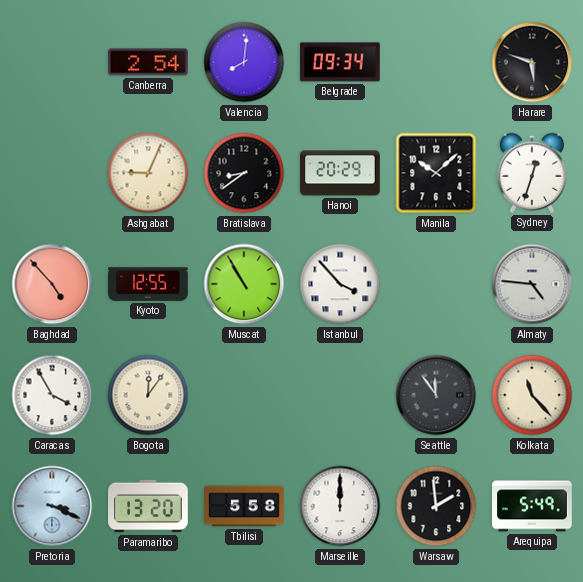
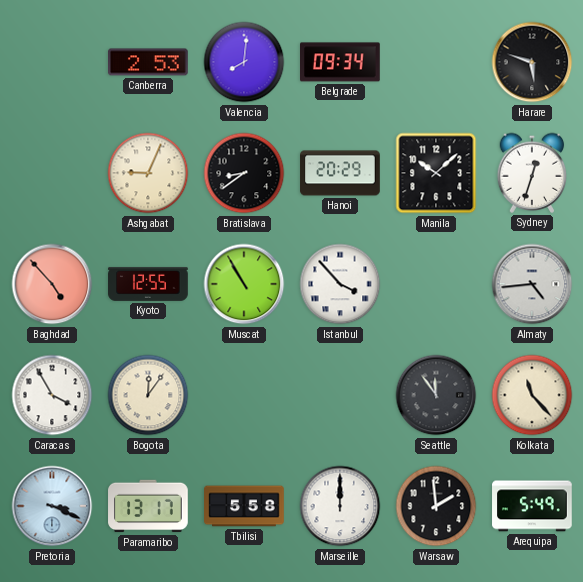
Canberra: 2:54 -> 2:53 (148, 62)
Almaty: 4:46 -> 4:44 (532, 284)
Paramaribo: 13:20 -> 13:17 (148, 506)
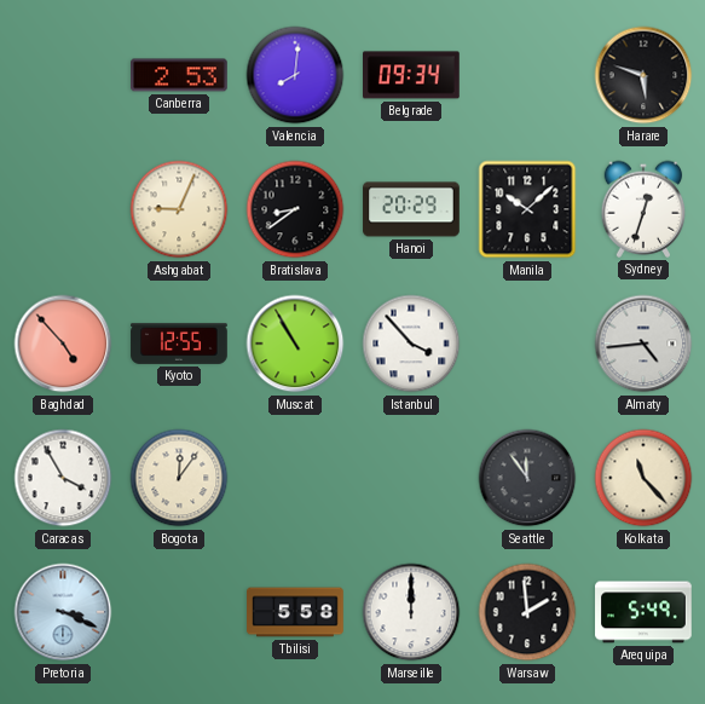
Paramaribo: 13:17 -> none (148, 506)
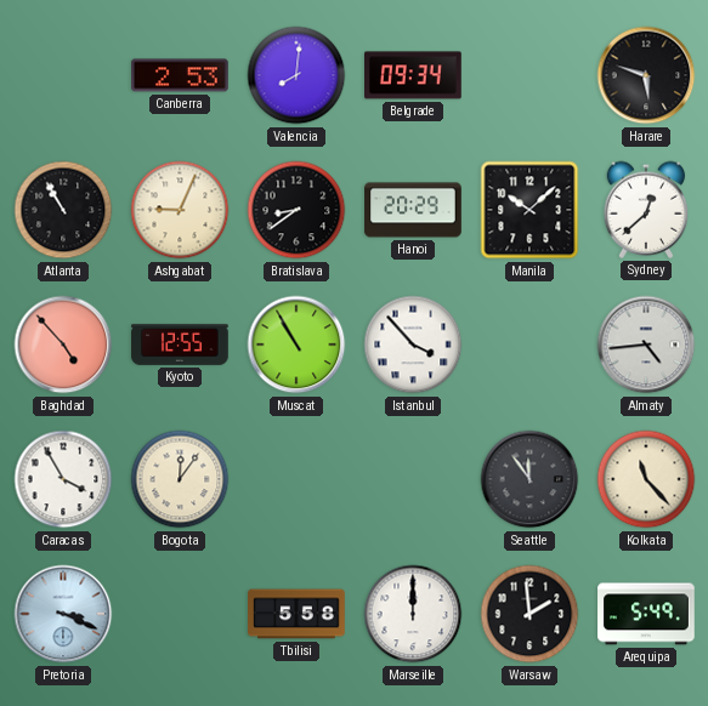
Atlanta: none -> 10:55 (63, 210)
Sydney: 12:33 -> 12:38 (646, 210)
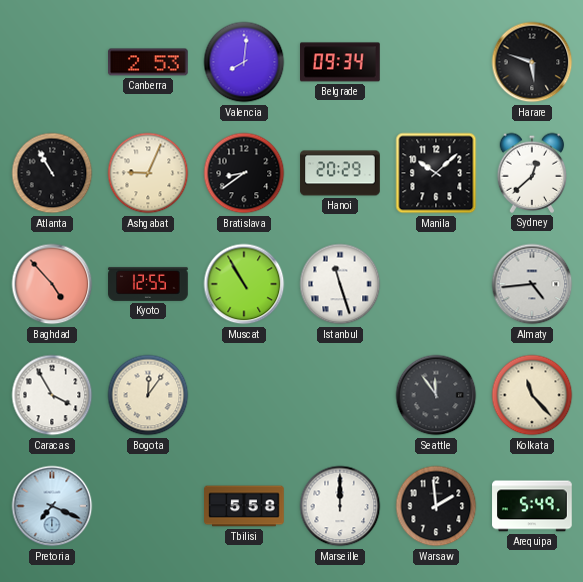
Istanbul: 3:53 -> 11:27 (340, 284)
Pretoria: 3:19 -> 7:19 (52, 506)
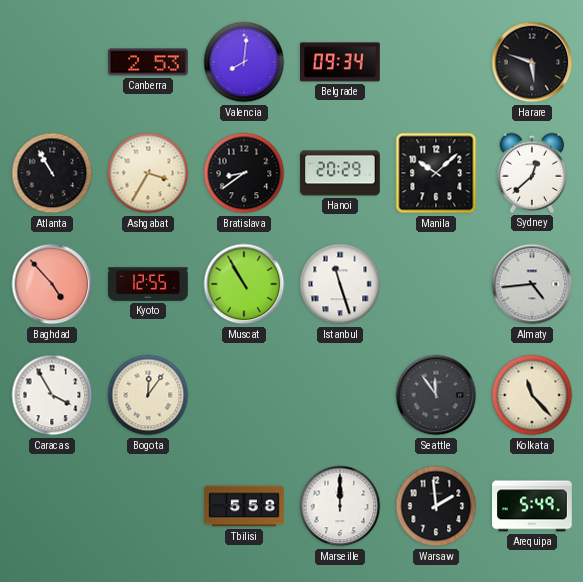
Ashgabat: 9:04 -> 3:35 (148, 173)
Pretoria: 7:19 -> none (52, 506)
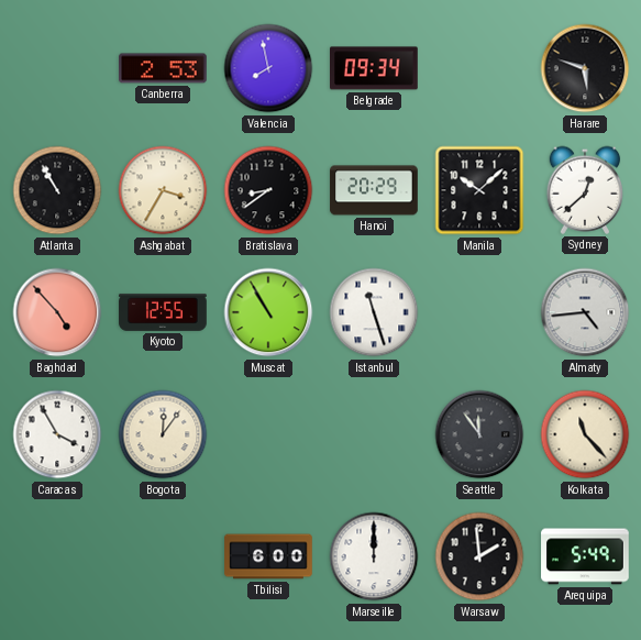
Valencia: 8:01 -> 7:58 (268, 68)
Tbilisi: 5:58 -> 6:00 (268, 556)
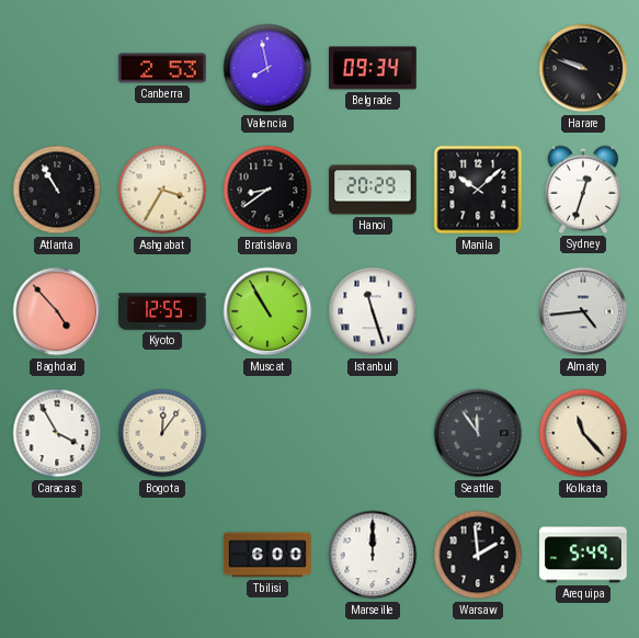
Harare: 5:48 -> 9:48 (583, 68)
Sydney: 12:38 -> 12:33 (583, 190)
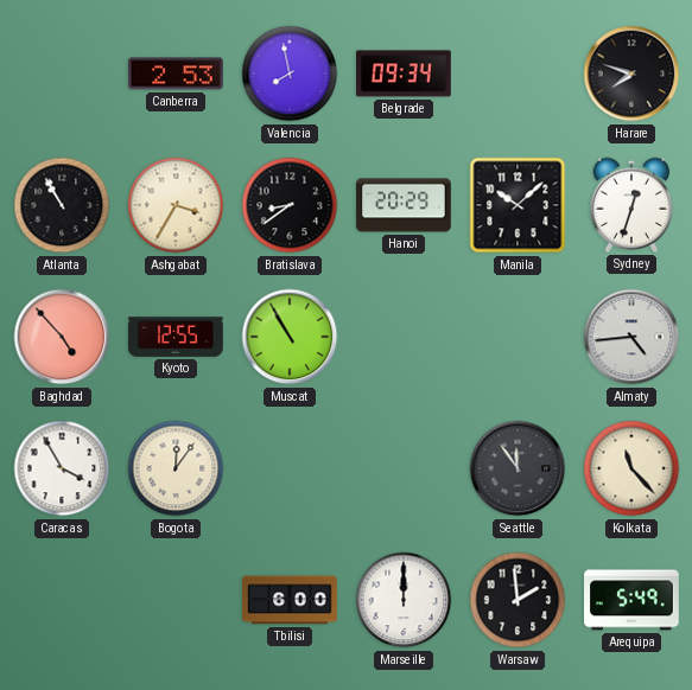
Harare: 9:48 -> 7:48 (631, 74)
Istanbul: 11:27 -> none (373, 311)
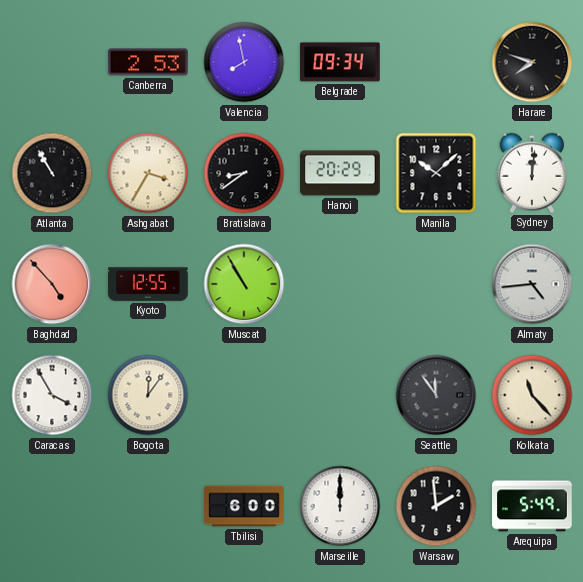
Sydney: 12:33 -> 12:01 (532, 173)
